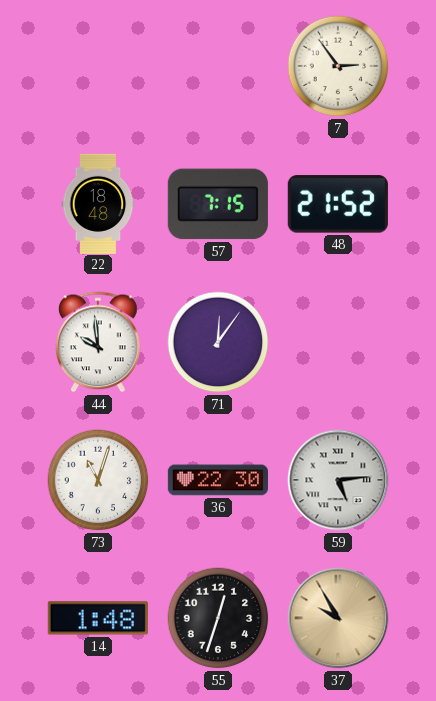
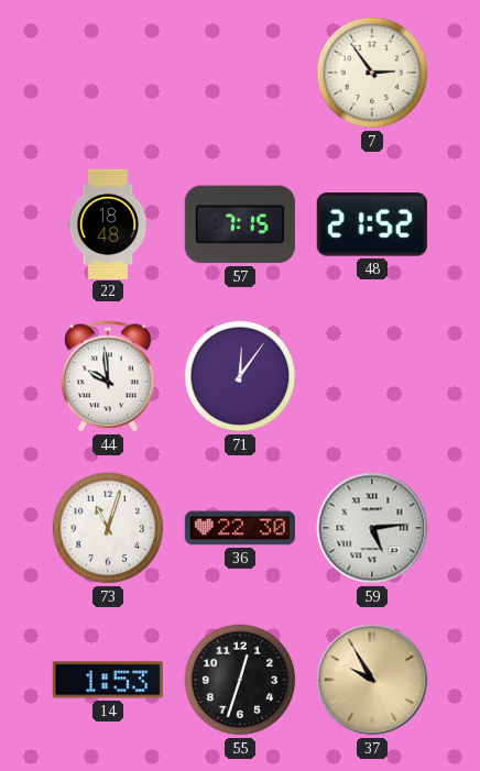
14: 1:48 -> 1:53 (108, 680)
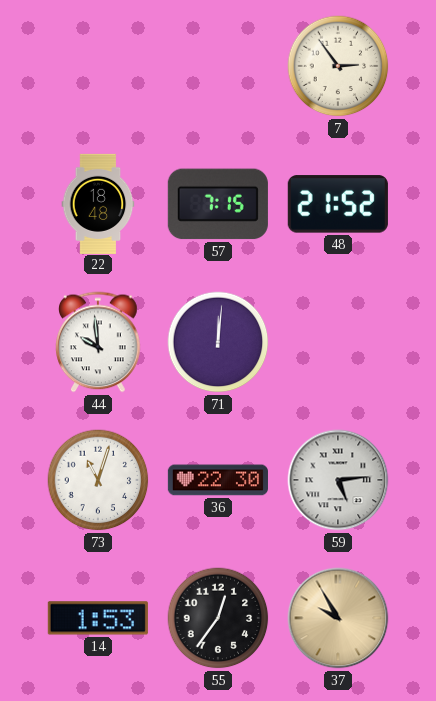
71: 12:06 -> 12:01 (218, 342)
55: 12:33 -> 12:36 (218, 618)
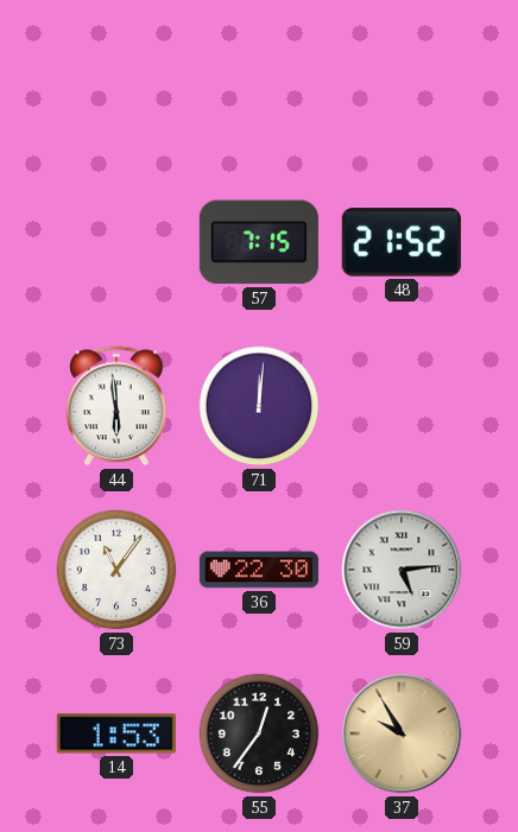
7: 2:54 -> none (338, 66)
22: 18:48 -> none (98, 203)
44: 9:59 -> 5:59 (116, 406)
73: 11:03 -> 11:06 (116, 570)
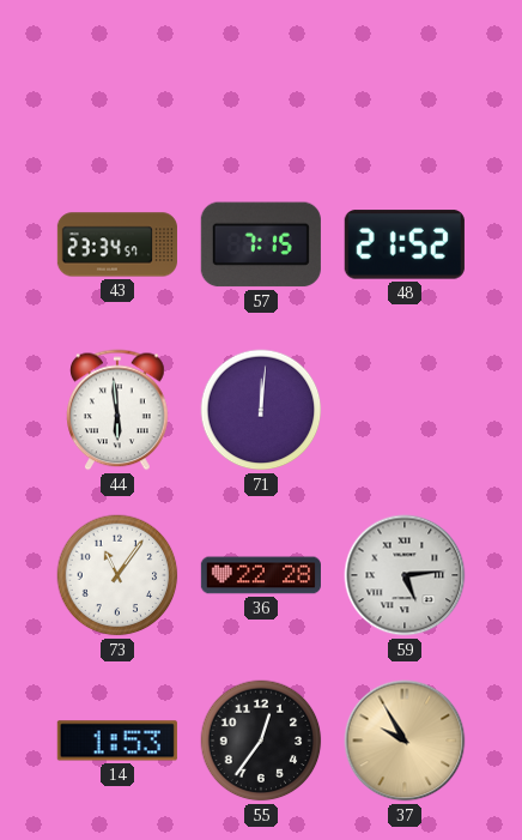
43: none -> 23:34 (117, 244)
36: 22:30 -> 22:28 (260, 575)
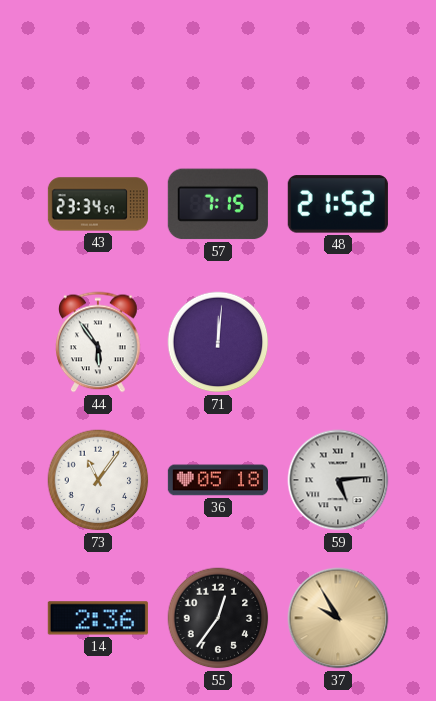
44: 5:59 -> 5:54 (98, 342)
36: 22:28 -> 05:18 (217, 480)
14: 1:53 -> 2:36 (98, 618)
